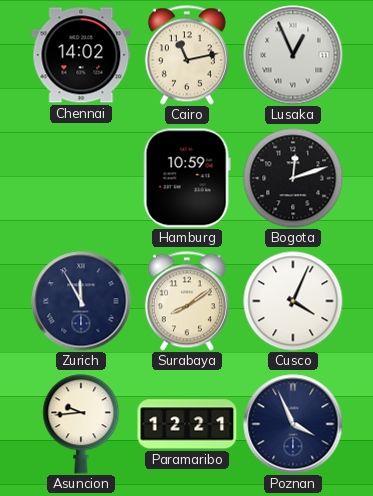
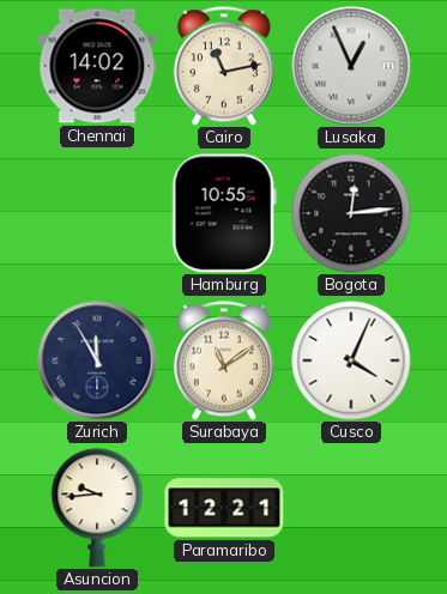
Hamburg: 10:59 -> 10:55 (224, 213)
Bogota: 12:12 -> 12:14 (351, 213)
Surabaya: 8:09 -> 11:09 (224, 360)
Poznan: 3:56 -> none (293, 424)
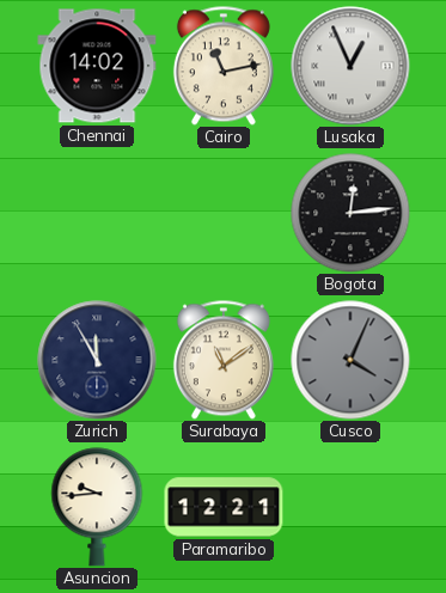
Hamburg: 10:55 -> none (224, 213)
Cusco dial: white -> grey (350, 360)
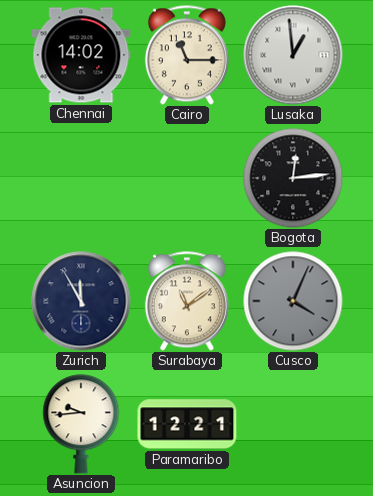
Cairo: 11:13 -> 11:15 (187, 55)
Lusaka: 12:56 -> 12:59 (293, 55)
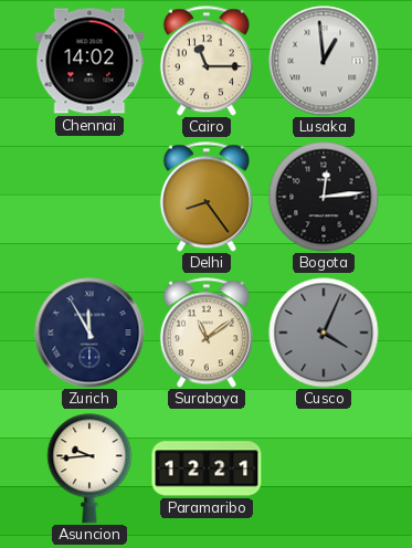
Delhi: none -> 8:24 (207, 197)
